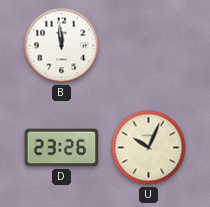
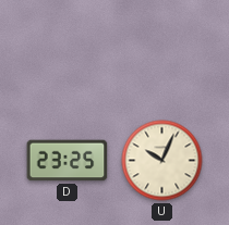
B: 11:59 -> none (62, 46)
D: 23:26 -> 23:25 (68, 161)
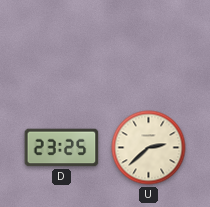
U: 10:04 -> 2:38 (149, 148)
